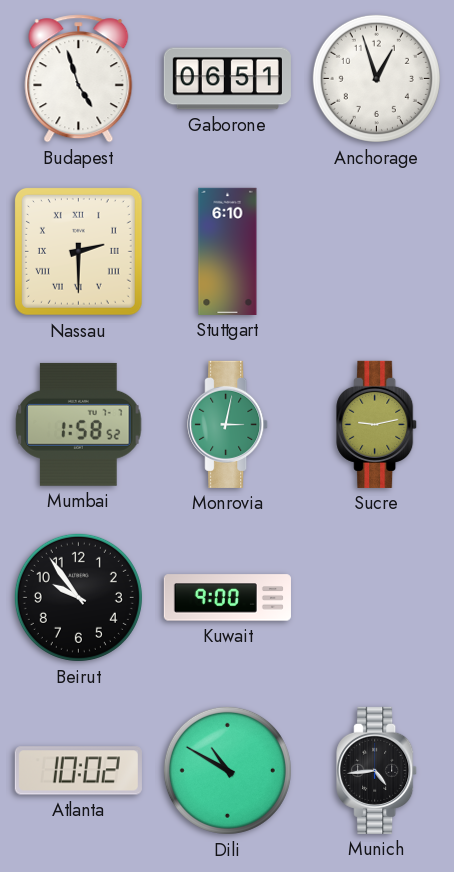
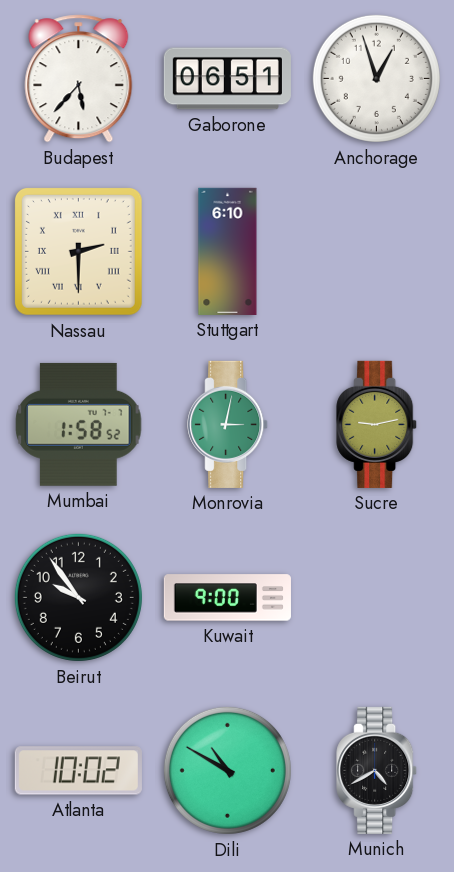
Budapest: 4:57 -> 5:37 (79, 79)
Munich: 4:44 -> 4:40 (377, 770)
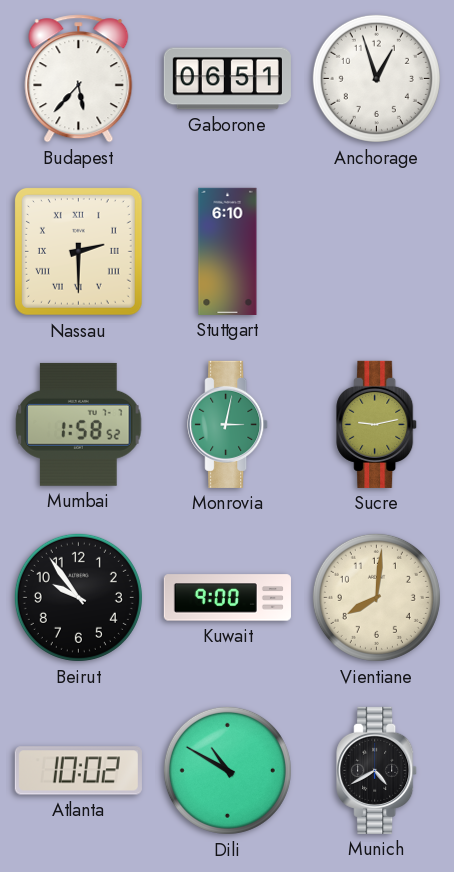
Vientiane: none -> 8:01 (376, 597)
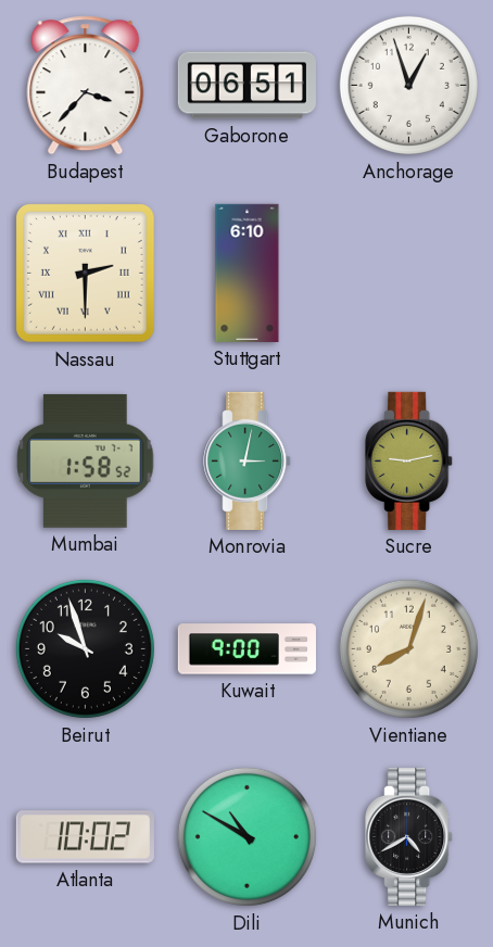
Budapest: 5:37 -> 3:37 (86, 86)
Beirut: 9:54 -> 9:57 (85, 648)
Vientiane: 8:01 -> 8:03 (408, 648)
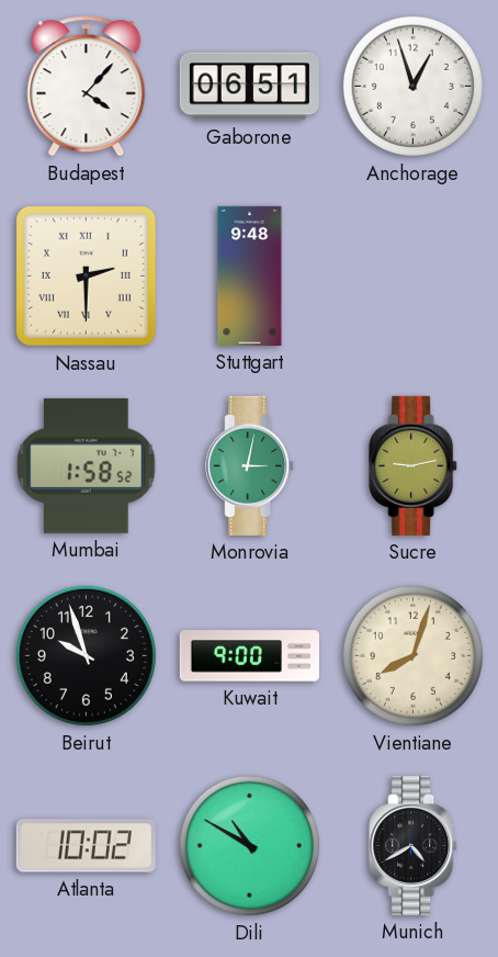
Budapest: 3:37 -> 4:07 (87, 87)
Stuttgart: 6:10 -> 9:48 (250, 275)
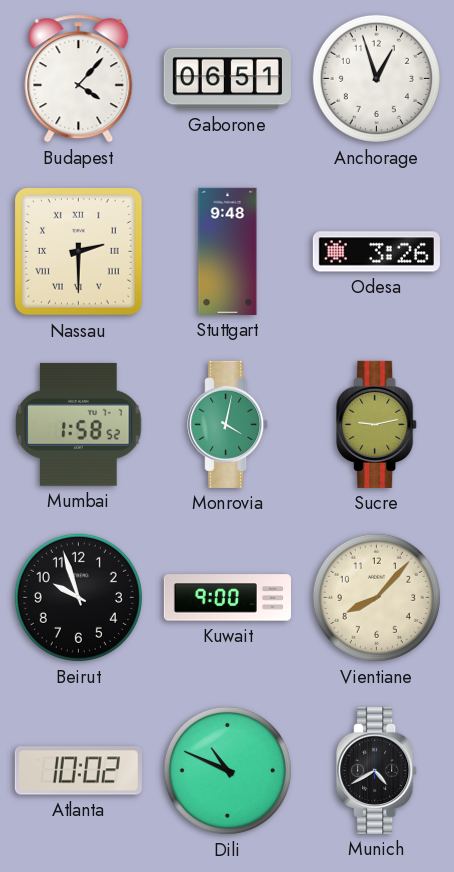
Odesa: none -> 3:26 (376, 252)
Monrovia: 3:02 -> 4:02 (228, 424)
Vientiane: 8:03 -> 8:07 (376, 597)
Dili: 10:50 -> 10:49 (227, 770)
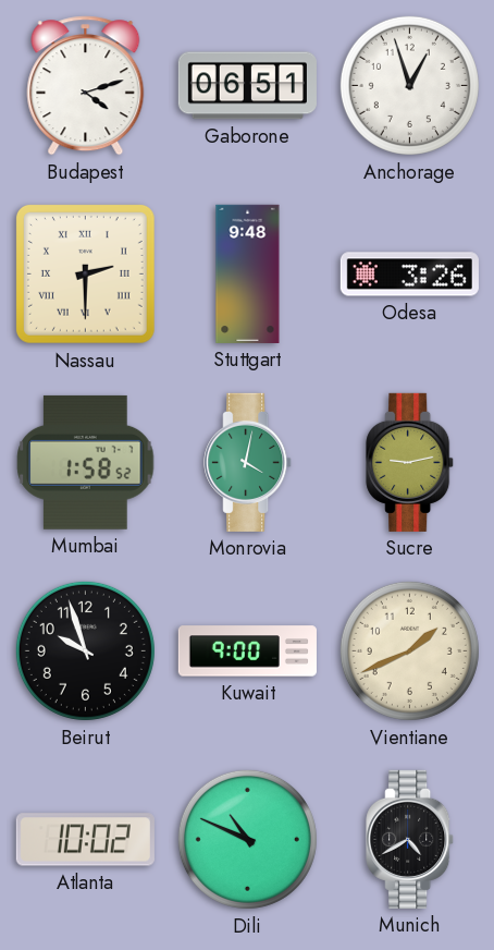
Budapest: 4:07 -> 4:12 (86, 86)
Vientiane: 8:07 -> 1:41 (409, 650)
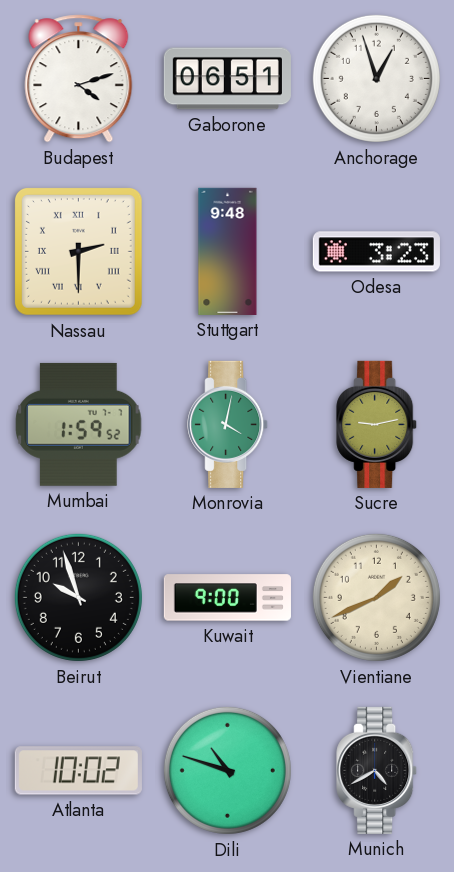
Odesa: 3:26 -> 3:23 (376, 252)
Mumbai: 1:58 -> 1:59 (79, 424)
Dili: 10:49 -> 10:48 (227, 770)
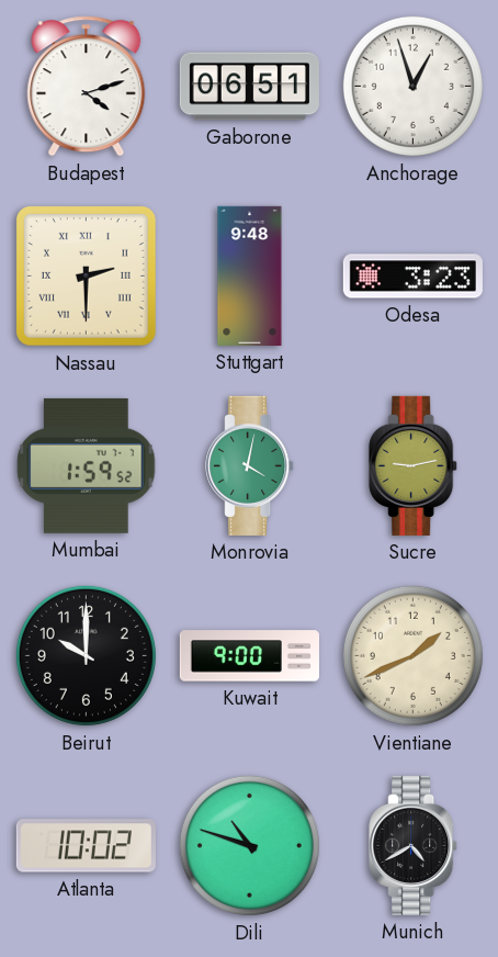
Beirut: 9:57 -> 10:00 (86, 655)
